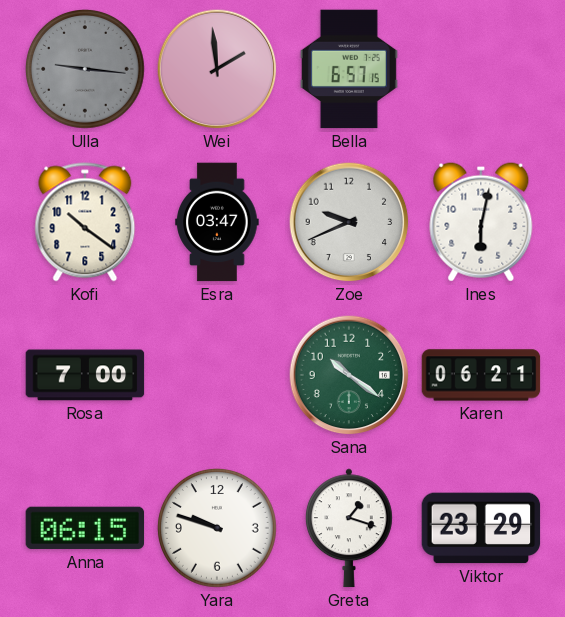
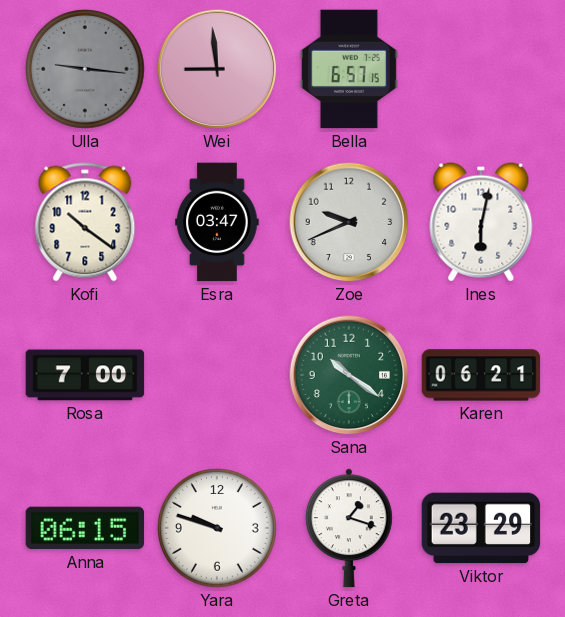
Wei: 1:59 -> 8:59 (217, 69)
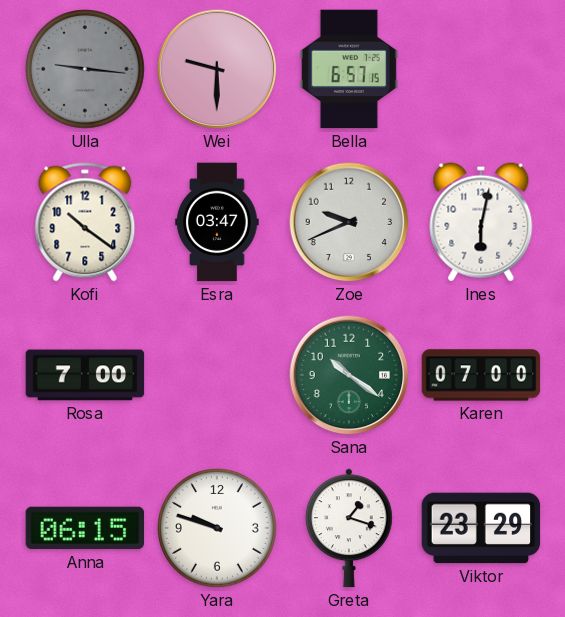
Wei: 8:59 -> 9:30 (217, 69)
Karen: 06:21 -> 07:00 (481, 375)
